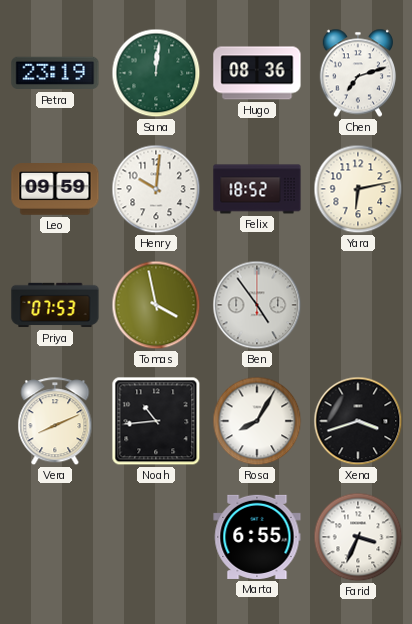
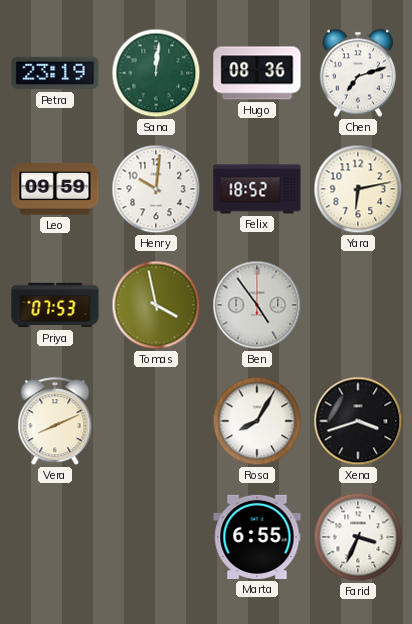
Noah: 10:44 -> none (156, 421)
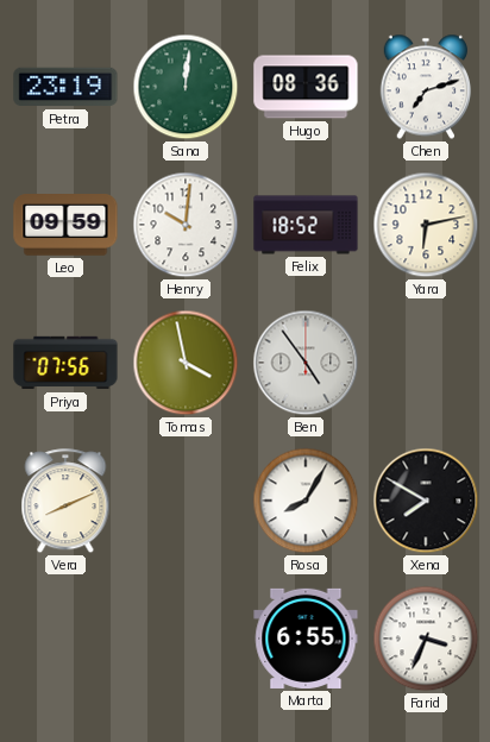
Priya: 07:53 -> 07:56 (65, 363)
Xena: 3:42 -> 7:50 (426, 501)
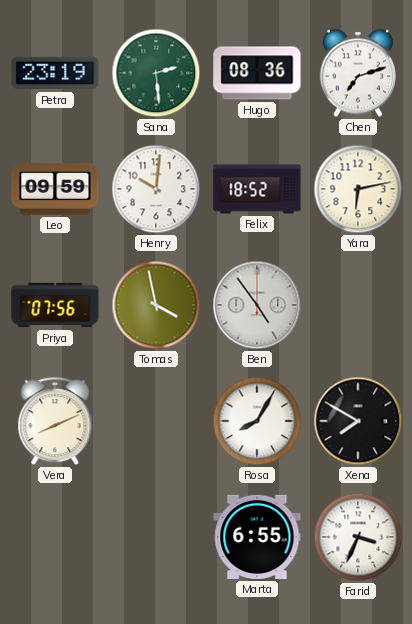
Sana: 12:01 -> 2:29 (156, 73)
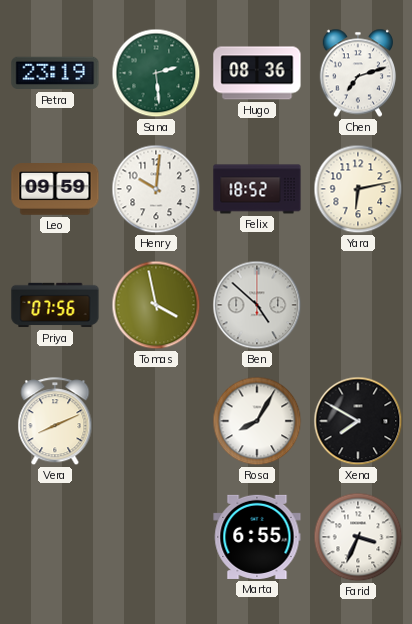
Ben: 4:54 -> 4:52 (257, 305)
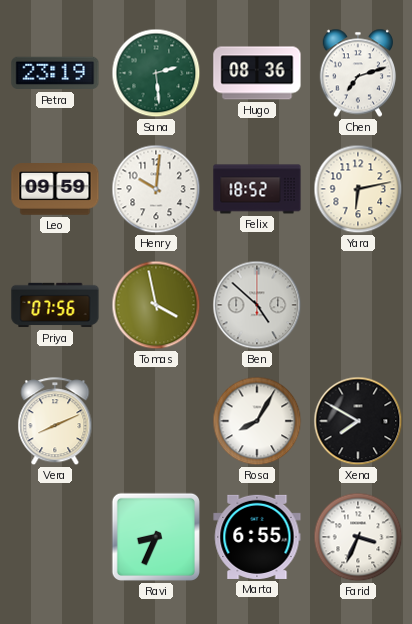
Ravi: none -> 8:34 (156, 537)
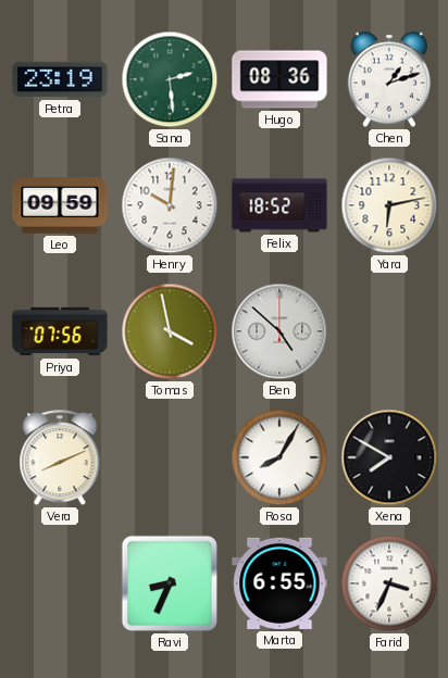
Chen: 7:12 -> 1:12 (388, 79)
